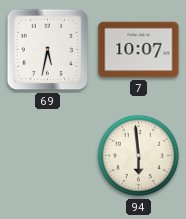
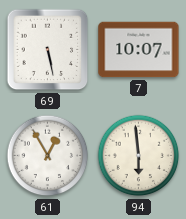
69: 5:32 -> 5:28 (48, 50)
61: none -> 12:55 (48, 156)
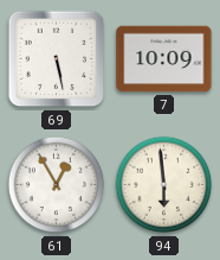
7: 10:07 -> 10:09 (164, 59)
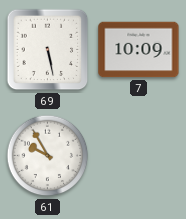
61: 12:55 -> 9:55 (48, 156)
94: 5:59 -> none (164, 185)
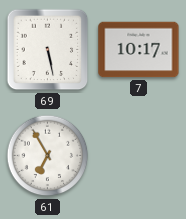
7: 10:09 -> 10:17 (139, 50)
61: 9:55 -> 6:55 (48, 156)
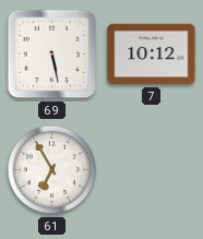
7: 10:17 -> 10:12 (152, 55)
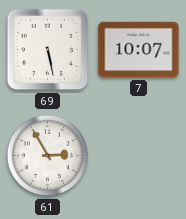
7: 10:12 -> 10:07 (139, 50)
61: 6:55 -> 2:55 (48, 156)
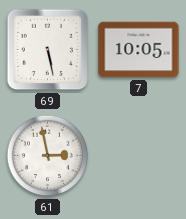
7: 10:07 -> 10:05 (139, 50)
61: 2:55 -> 2:58 (48, 156)
